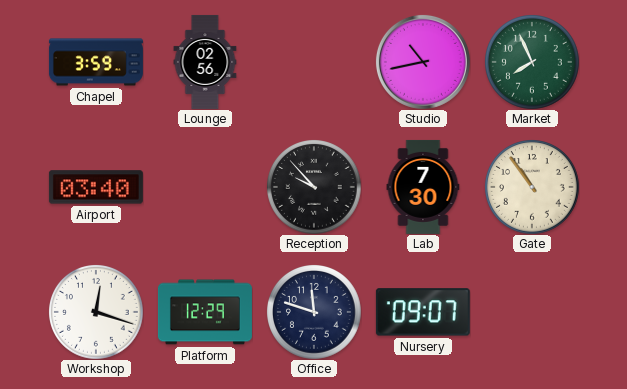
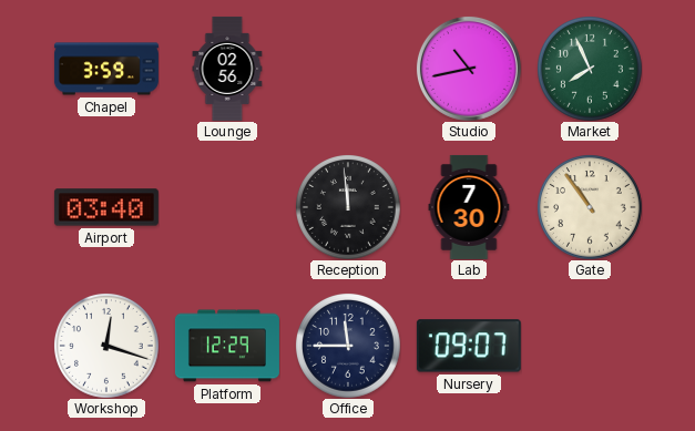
Reception: 9:53 -> 11:59 (348, 207)
Office: 11:48 -> 11:45 (348, 346)
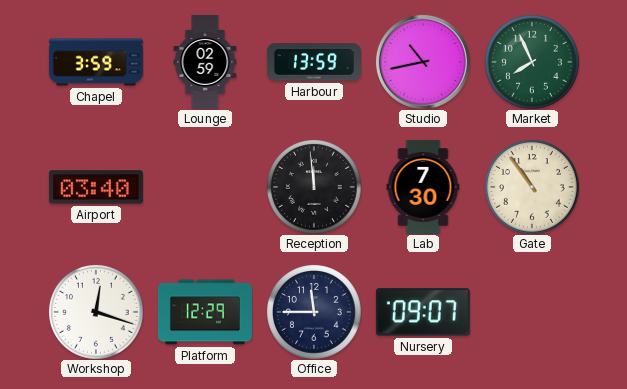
Lounge: 02:56 -> 02:59 (205, 62)
Harbour: none -> 13:59 (314, 62)
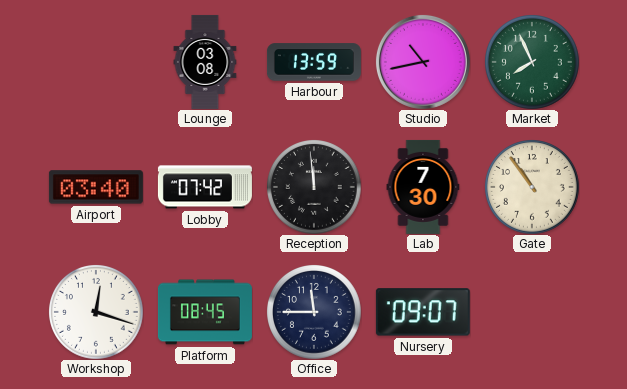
Chapel: 3:59 -> none (96, 62)
Lounge: 02:59 -> 03:08 (205, 62)
Lobby: none -> 07:42 (205, 187)
Platform: 12:29 -> 08:45 (205, 312)
